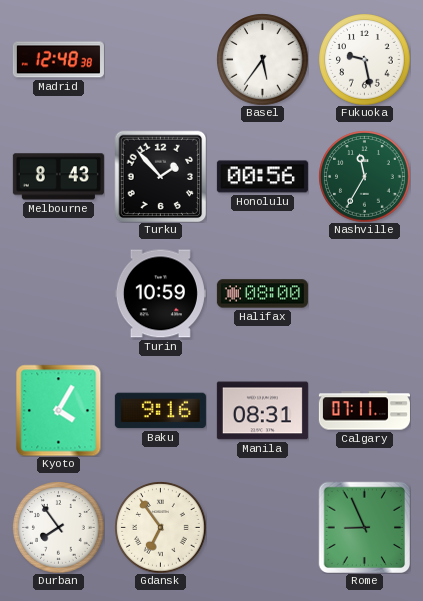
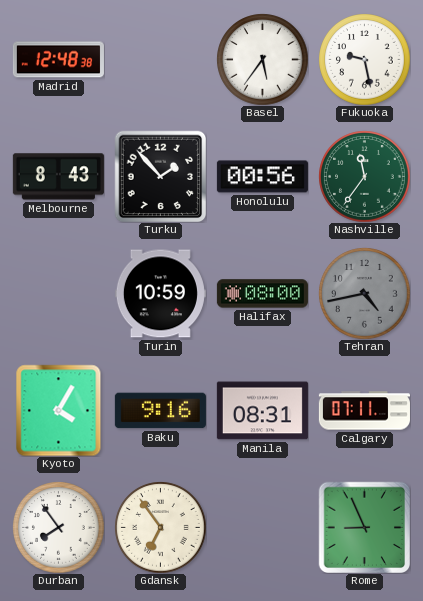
Nashville: 11:35 -> 11:36 (364, 176)
Tehran: none -> 4:43 (364, 293)
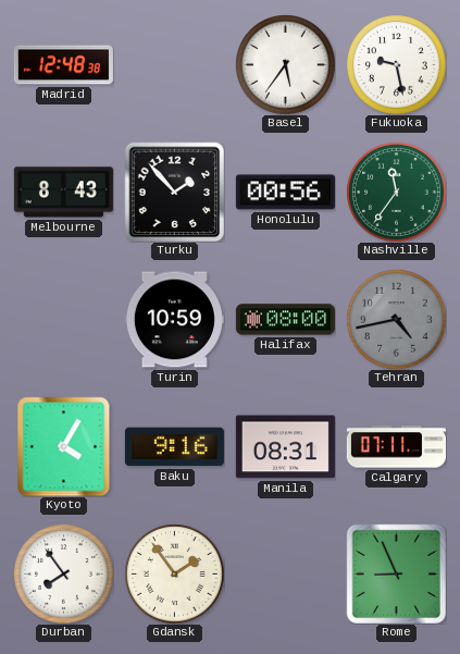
Gdansk: 6:54 -> 1:54 (174, 573)
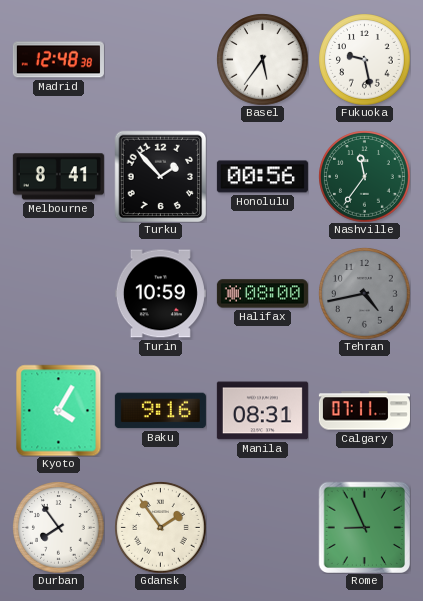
Melbourne: 8:43 -> 8:41 (58, 177)
